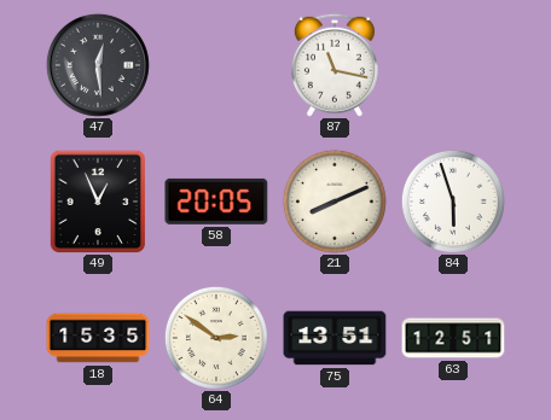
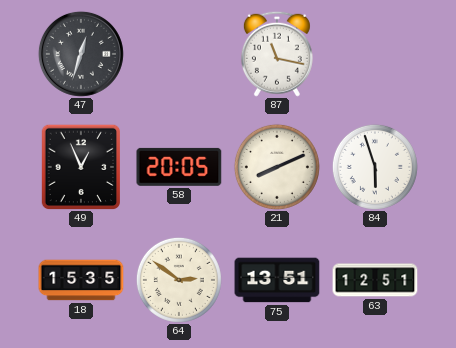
47: 12:29 -> 12:33 (81, 54)
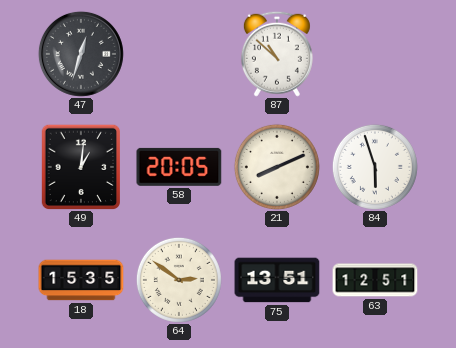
87: 11:17 -> 10:52 (277, 54)
49: 12:56 -> 1:01 (80, 167)
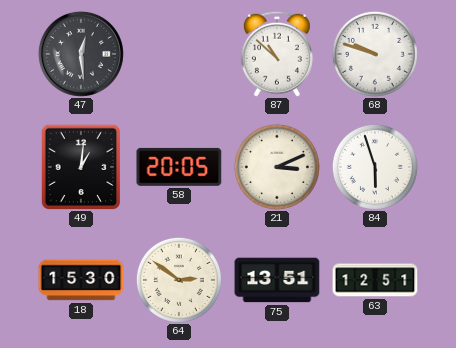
47: 12:33 -> 12:29 (81, 54)
68: none -> 9:48 (375, 54)
21: 8:11 -> 3:11 (277, 167)
18: 15:35 -> 15:30 (81, 280)
